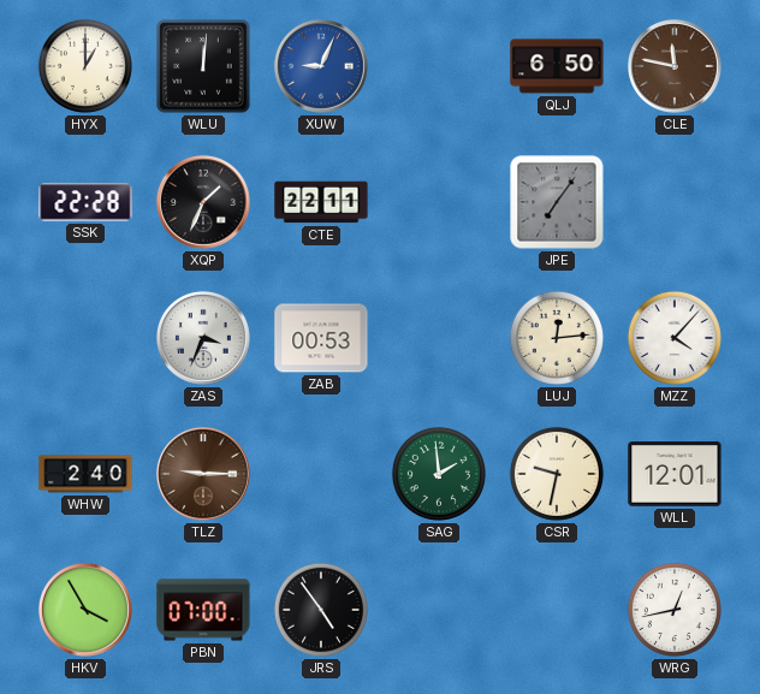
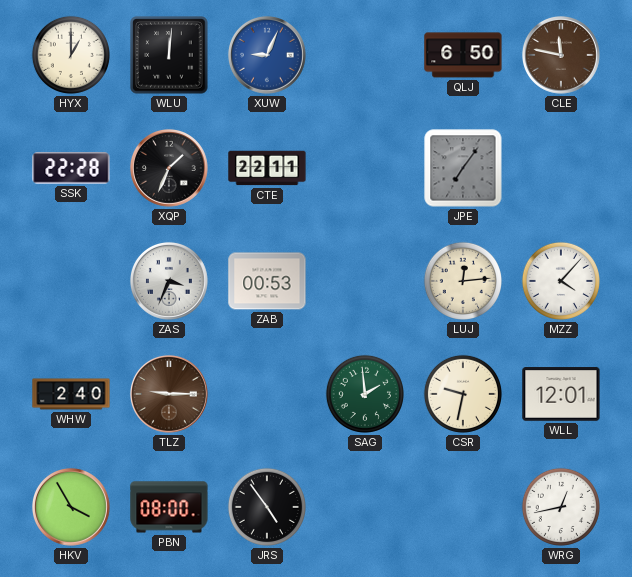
PBN: 07:00 -> 08:00 (169, 507)
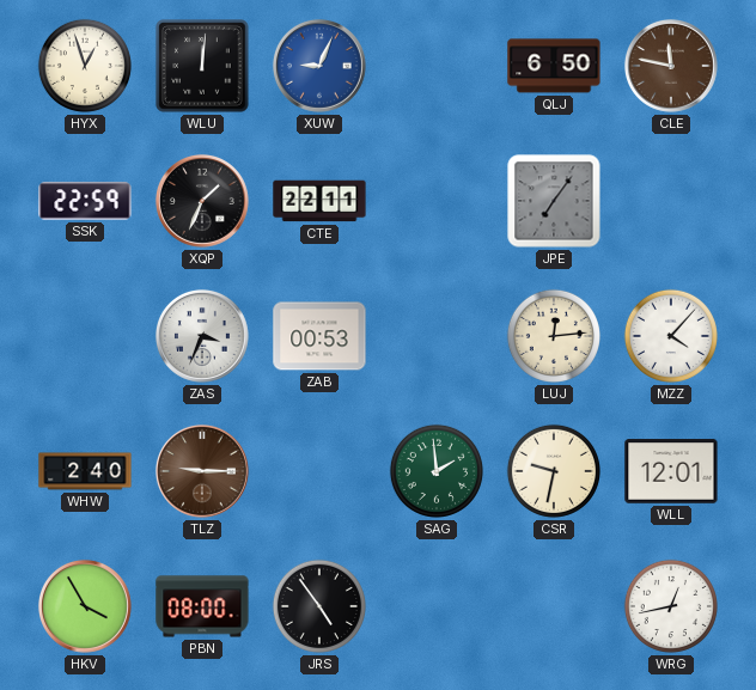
HYX: 1:00 -> 12:57 (85, 66)
SSK: 22:28 -> 22:59 (85, 201)
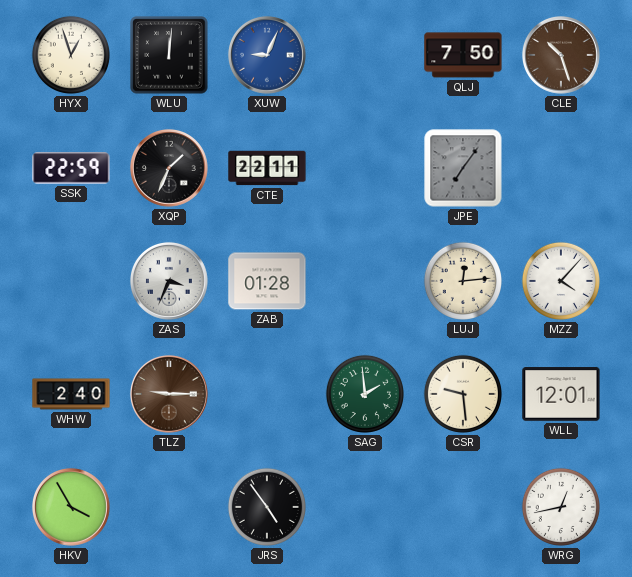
QLJ: 6:50 -> 7:50 (463, 55)
CLE: 11:47 -> 10:27 (561, 55)
ZAB: 00:53 -> 01:28 (267, 281)
CSR: 9:32 -> 9:29 (463, 394)
PBN: 08:00 -> none (202, 606)
